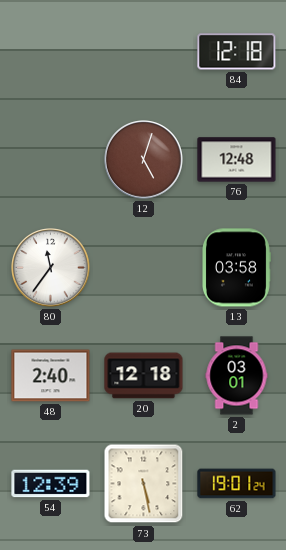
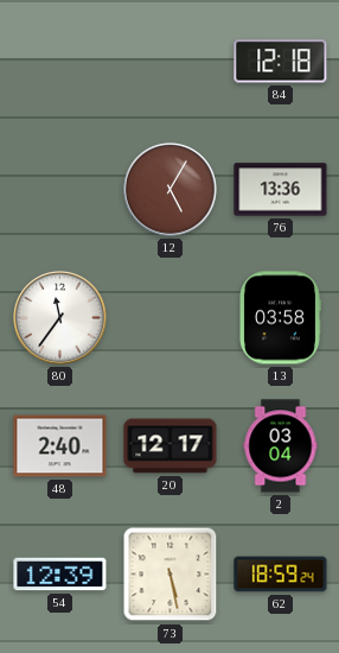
12: 5:03 -> 5:05 (171, 190)
76: 12:48 -> 13:36 (281, 190)
20: 12:18 -> 12:17 (171, 446)
2: 03:01 -> 03:04 (281, 446)
62: 19:01 -> 18:59 (281, 575)
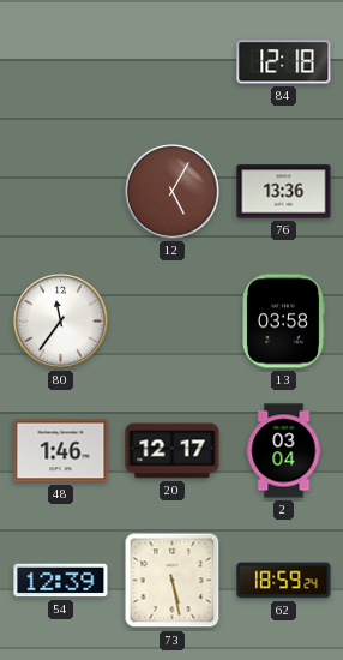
48: 2:40 -> 1:46 (61, 451)
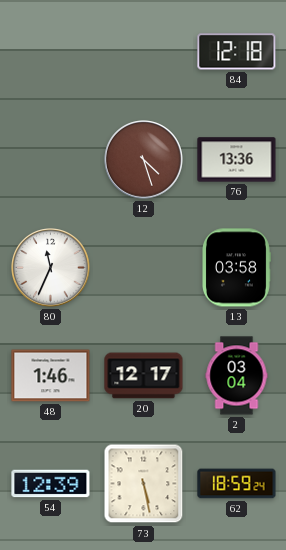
12: 5:05 -> 4:27 (144, 160)
80: 11:36 -> 11:34 (51, 268)
